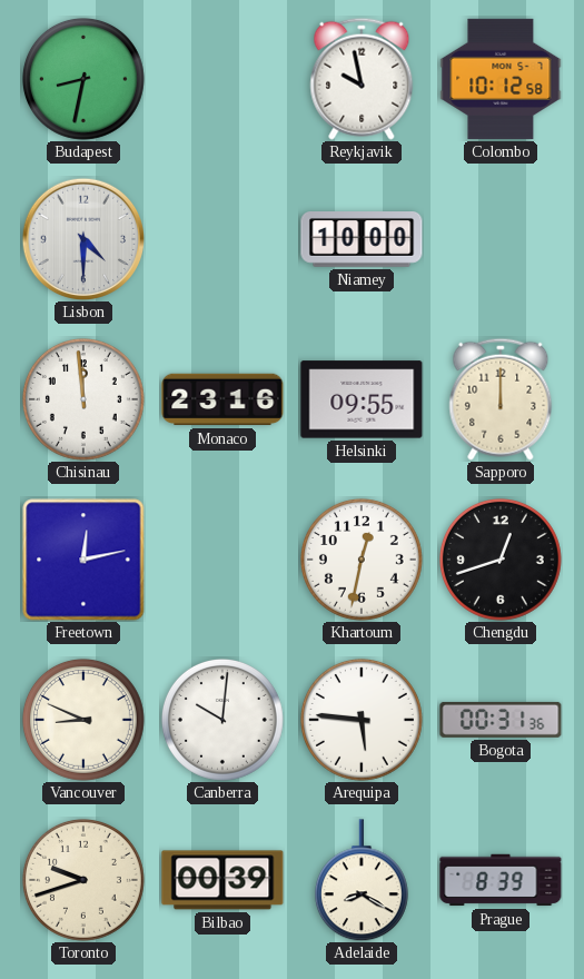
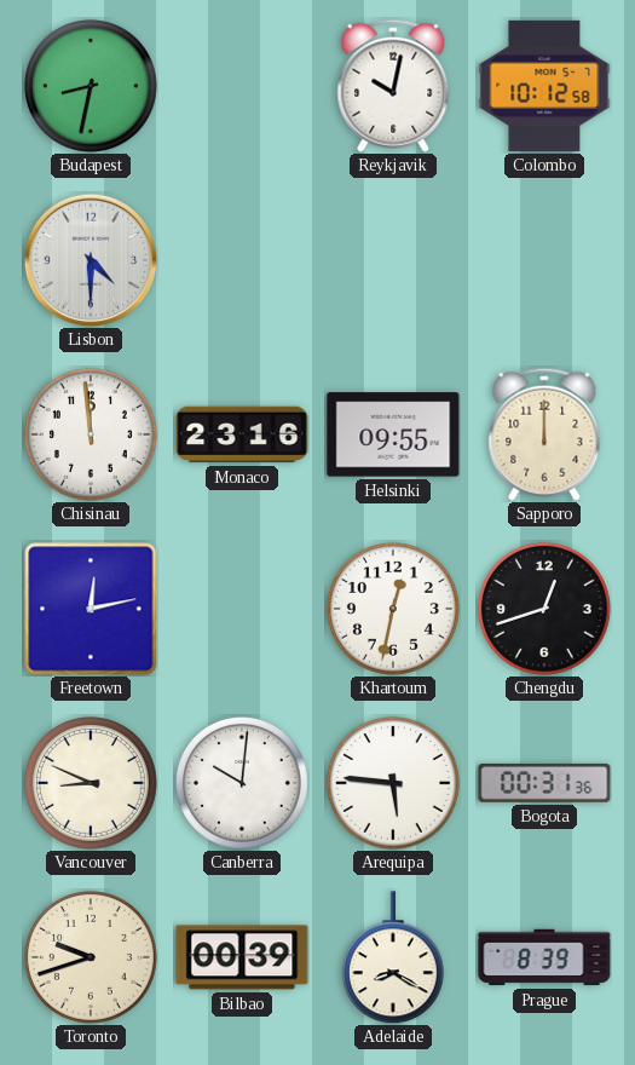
Reykjavik: 9:58 -> 10:02 (393, 86)
Niamey: 10:00 -> none (362, 240)
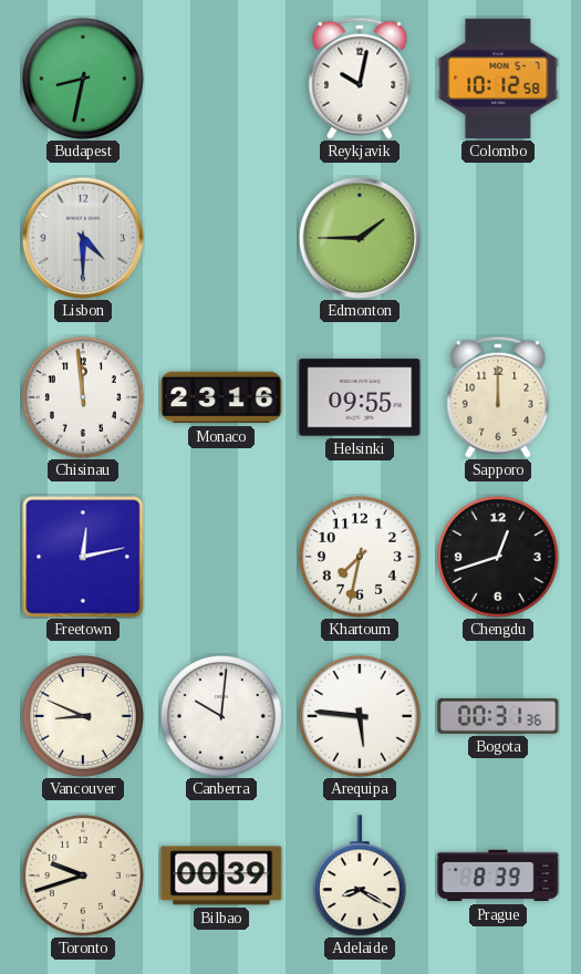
Edmonton: none -> 1:45 (360, 238)
Khartoum: 12:32 -> 7:32 (360, 557)
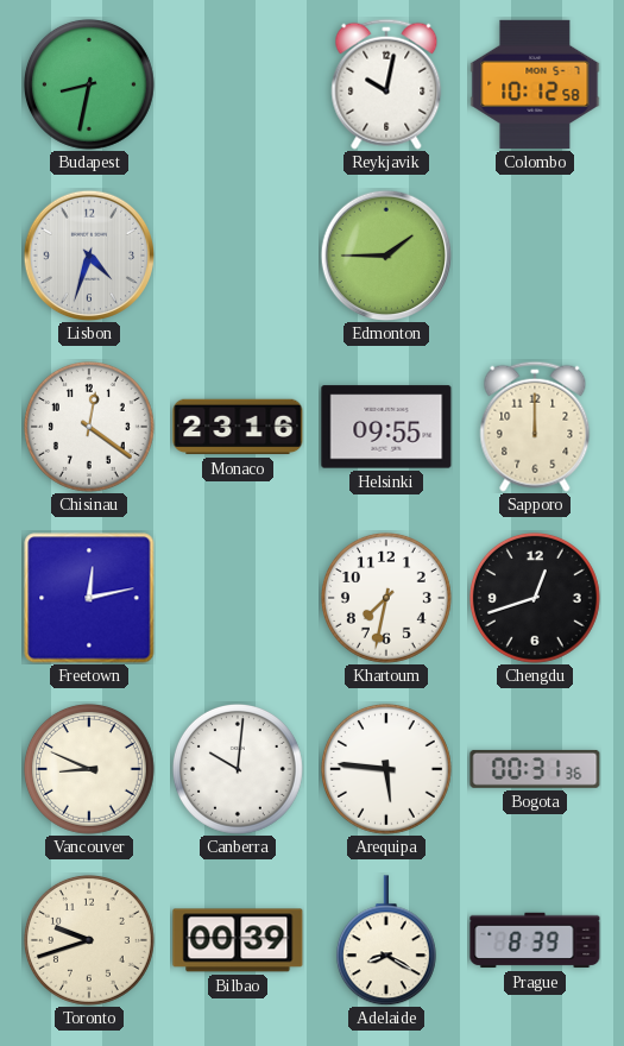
Lisbon: 4:30 -> 4:33 (89, 256)
Chisinau: 11:59 -> 12:21 (89, 427)
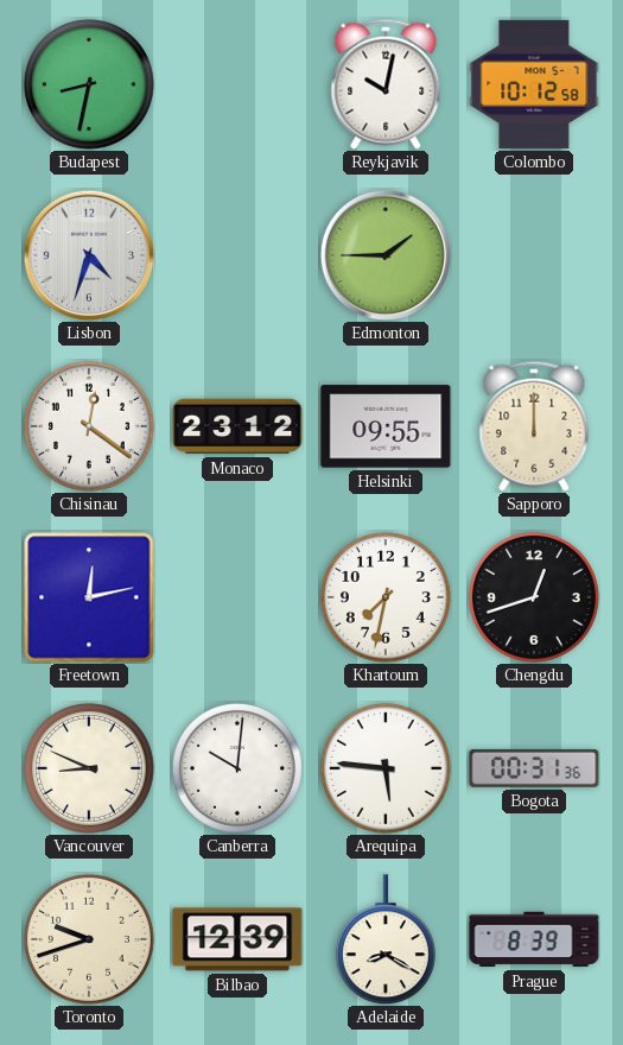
Monaco: 23:16 -> 23:12 (237, 426)
Bilbao: 00:39 -> 12:39 (237, 939)
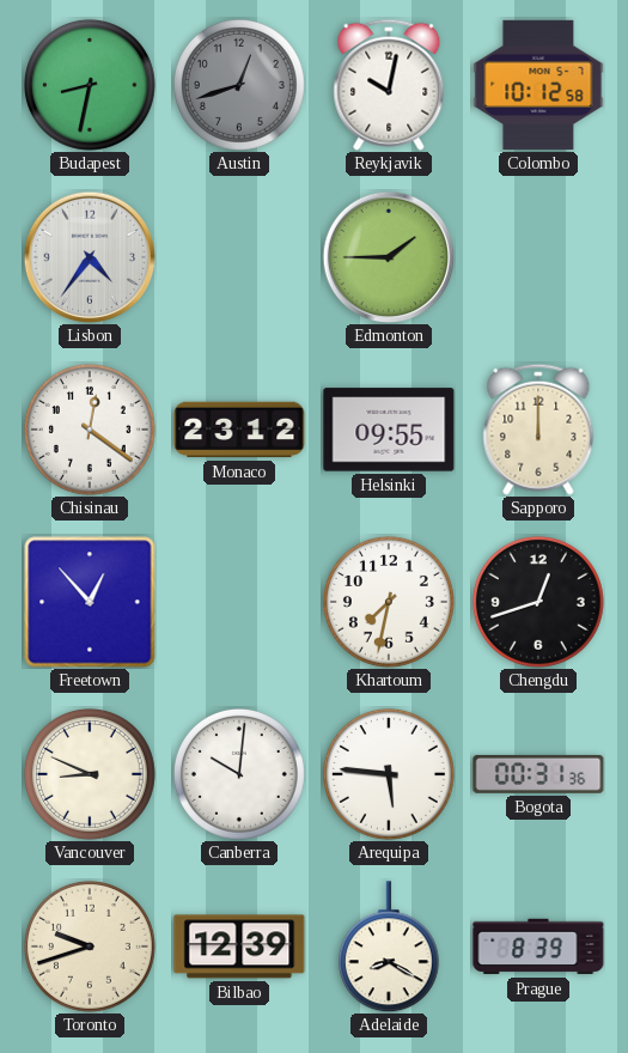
Austin: none -> 12:42 (239, 85)
Lisbon: 4:33 -> 4:36 (90, 257)
Freetown: 12:13 -> 12:53 (90, 602)
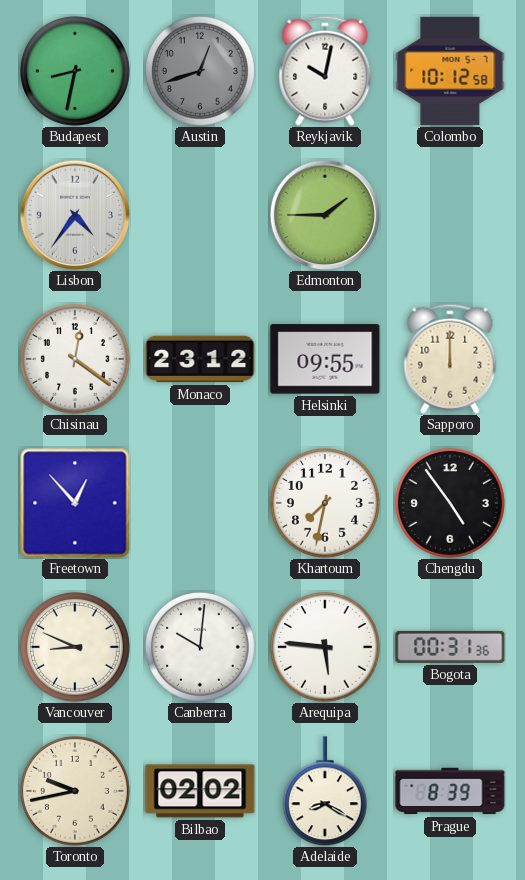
Chengdu: 12:42 -> 4:54 (450, 503)
Toronto: 9:42 -> 9:43 (75, 791)
Bilbao: 12:39 -> 02:02 (200, 791)
